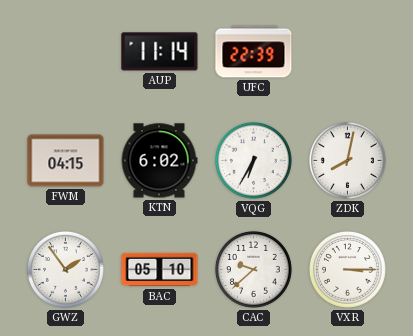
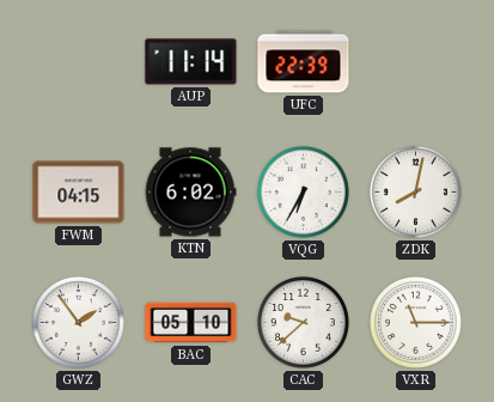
VXR: 3:15 -> 11:15 (415, 322)
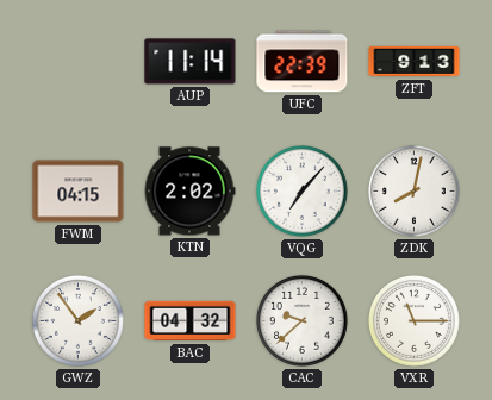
ZFT: none -> 9:13 (415, 62)
KTN: 6:02 -> 2:02 (189, 192)
VQG: 6:35 -> 7:07 (301, 190)
BAC: 05:10 -> 04:32 (191, 321)
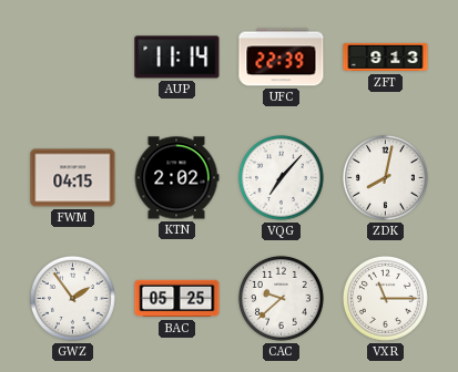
BAC: 04:32 -> 05:25 (177, 299)
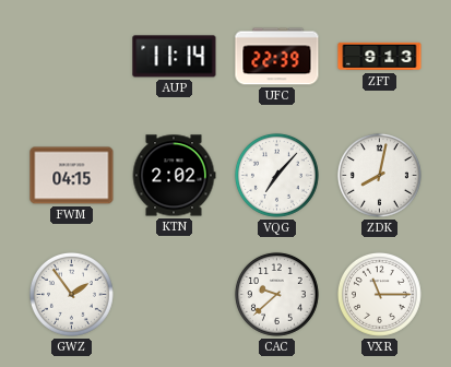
BAC: 05:25 -> none (177, 299)
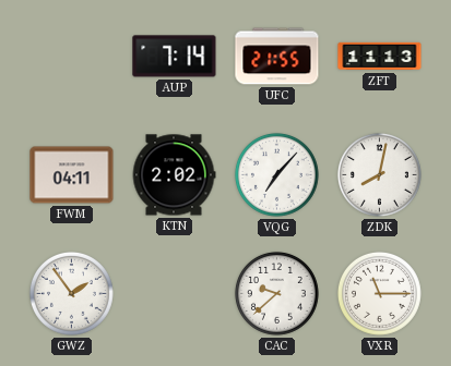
AUP: 11:14 -> 7:14 (175, 57)
UFC: 22:39 -> 21:55 (277, 57)
ZFT: 9:13 -> 11:13 (380, 57)
FWM: 04:15 -> 04:11 (72, 175)
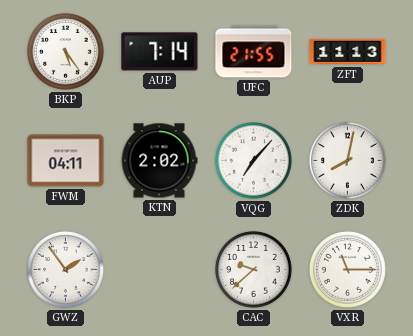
BKP: none -> 5:24 (65, 51)
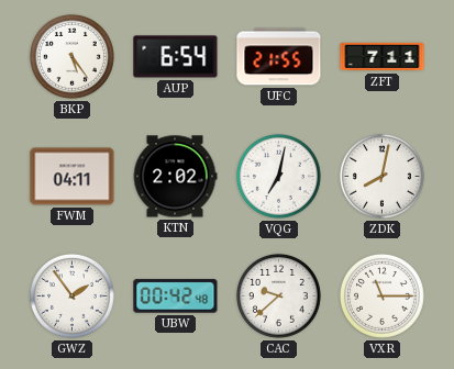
AUP: 7:14 -> 6:54 (176, 57)
ZFT: 11:13 -> 7:11 (383, 57)
VQG: 7:07 -> 7:02 (278, 176)
UBW: none -> 00:42 (176, 297)
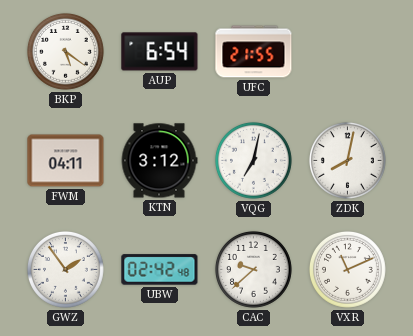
BKP: 5:24 -> 5:21 (65, 51)
ZFT: 7:11 -> none (383, 57)
KTN: 2:02 -> 3:12 (159, 161)
UBW: 00:42 -> 02:42 (160, 270)
VXR: 11:15 -> 11:11 (347, 269)
